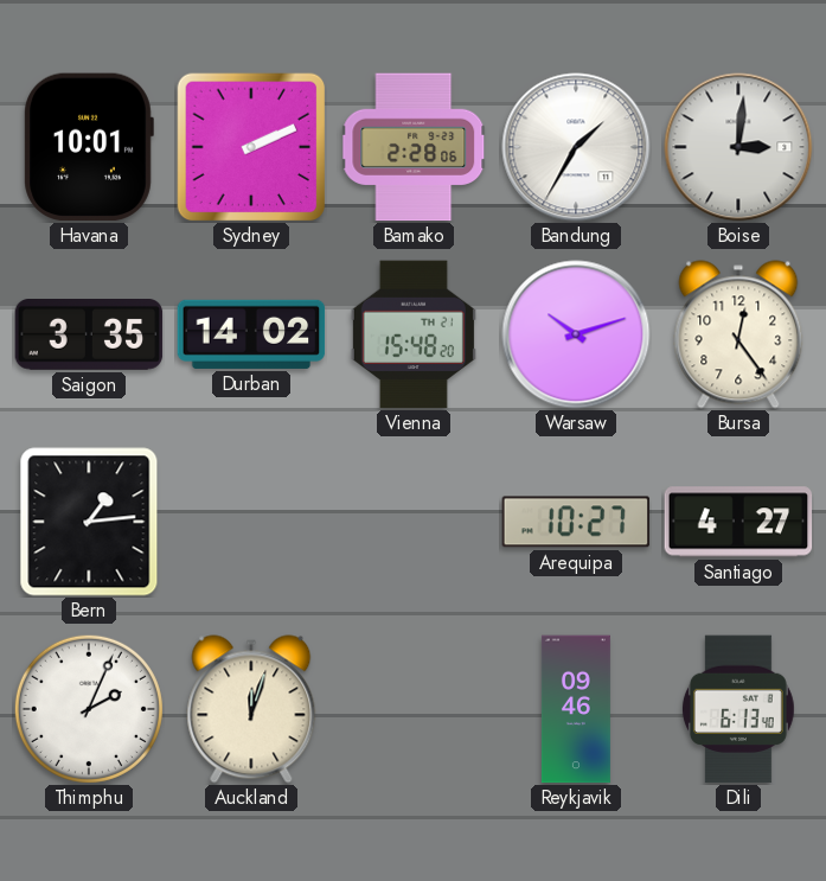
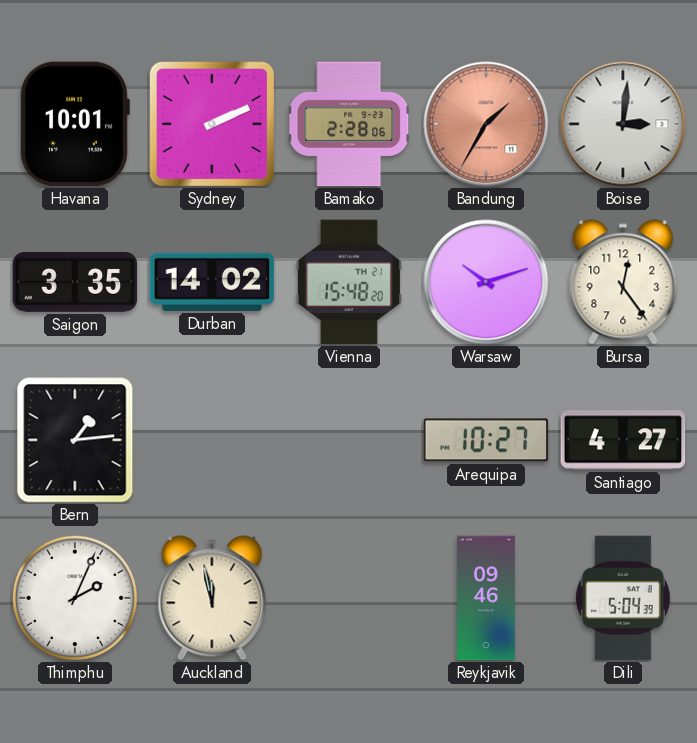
Bandung dial: white -> salmon (486, 124)
Auckland: 12:03 -> 11:58 (212, 598)
Dili: 6:13 -> 5:04 (623, 598)
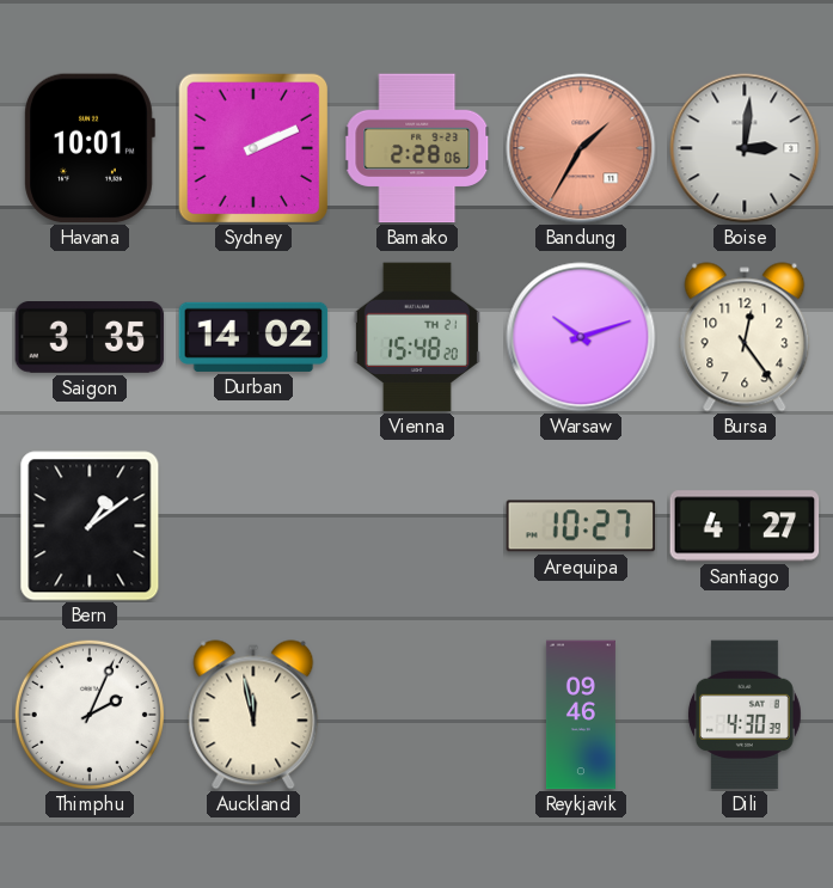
Bern: 1:14 -> 1:09 (90, 526)
Dili: 5:04 -> 4:30 (745, 715)
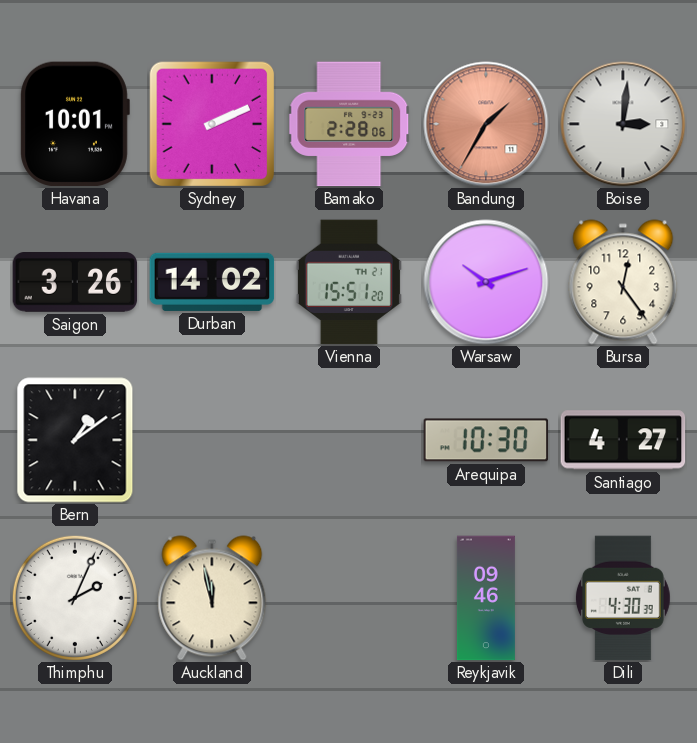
Saigon: 3:35 -> 3:26 (75, 283)
Vienna: 15:48 -> 15:51 (349, 282)
Arequipa: 10:27 -> 10:30 (486, 440)
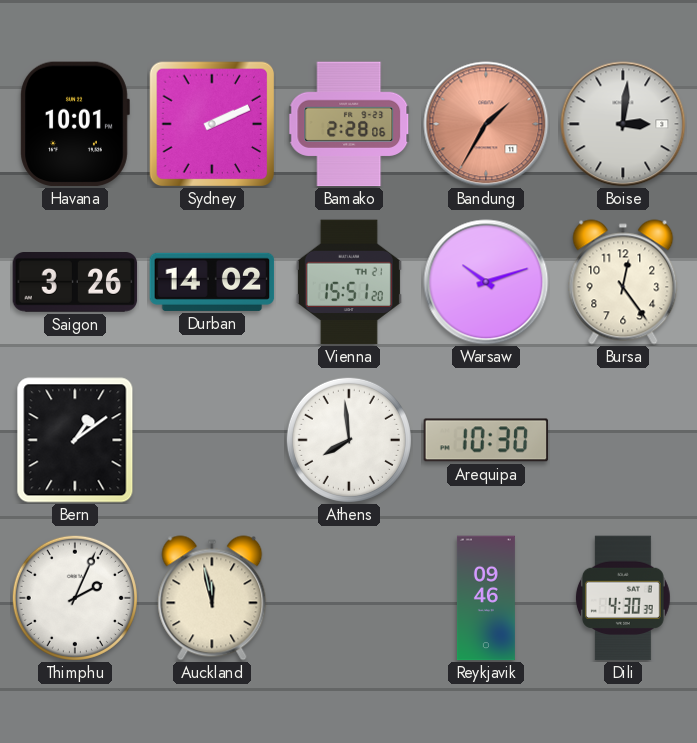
Athens: none -> 7:59 (349, 440)
Santiago: 4:27 -> none (623, 440)
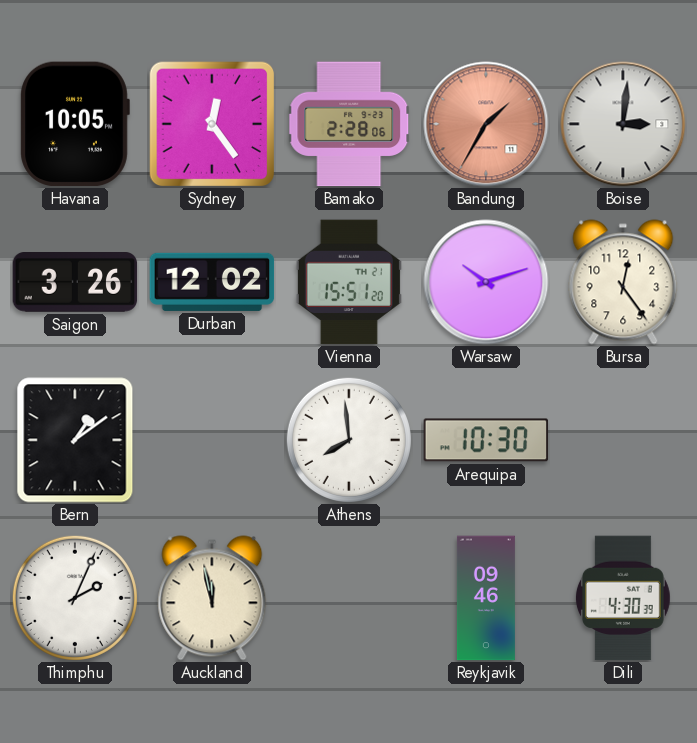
Havana: 10:01 -> 10:05 (75, 124)
Sydney: 2:11 -> 12:24 (212, 124)
Durban: 14:02 -> 12:02 (212, 282)
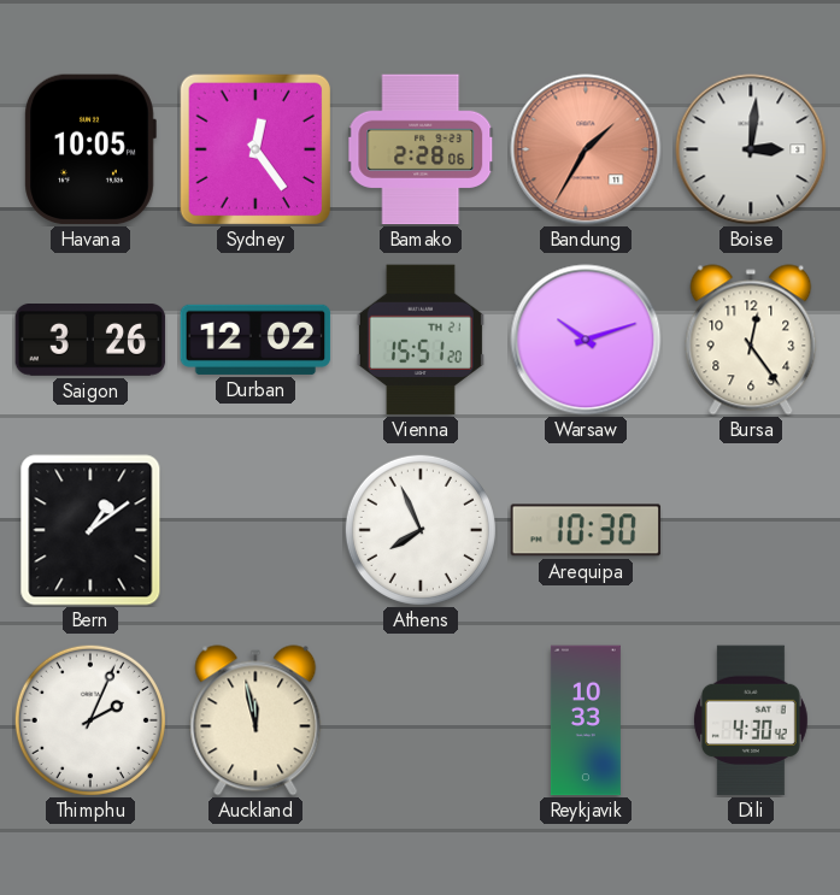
Athens: 7:59 -> 7:56 (421, 530)
Reykjavik: 09:46 -> 10:33 (586, 720)
Dili: 4:30:39 -> 4:30:42 (751, 720)
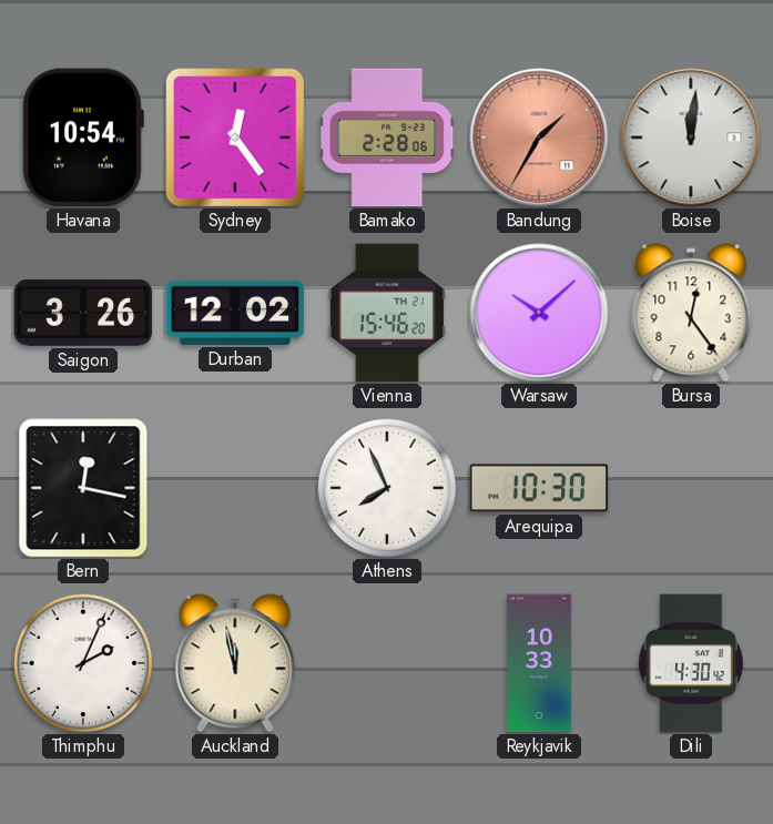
Havana: 10:05 -> 10:54 (83, 138)
Boise: 3:01 -> 12:01 (691, 138)
Vienna: 15:51 -> 15:46 (387, 313)
Warsaw: 10:12 -> 10:08 (539, 313)
Bern: 1:09 -> 12:17 (83, 488)
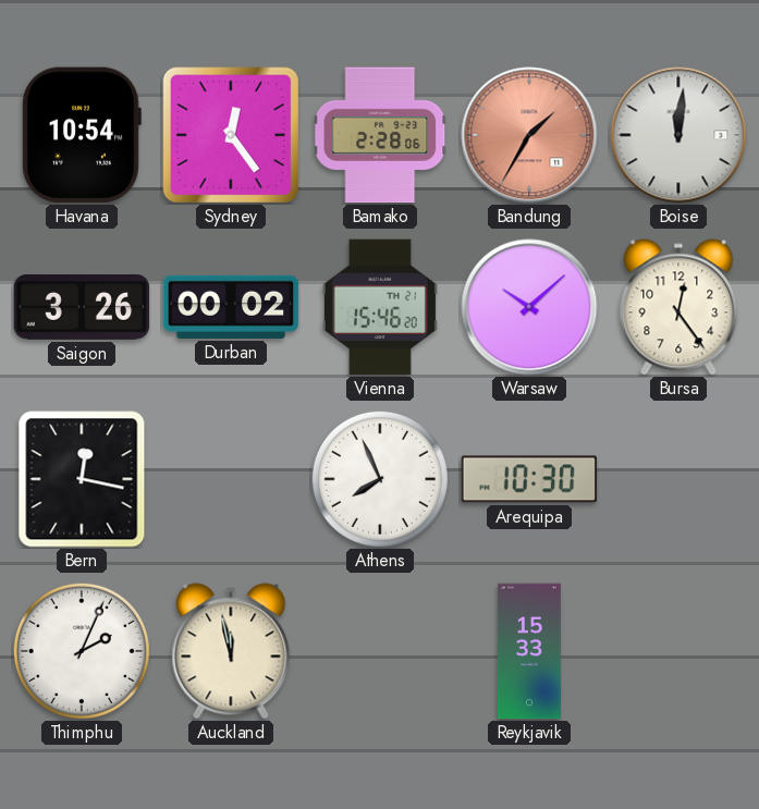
Durban: 12:02 -> 00:02 (231, 307)
Reykjavik: 10:33 -> 15:33 (529, 651)
Dili: 4:30 -> none (691, 663)
